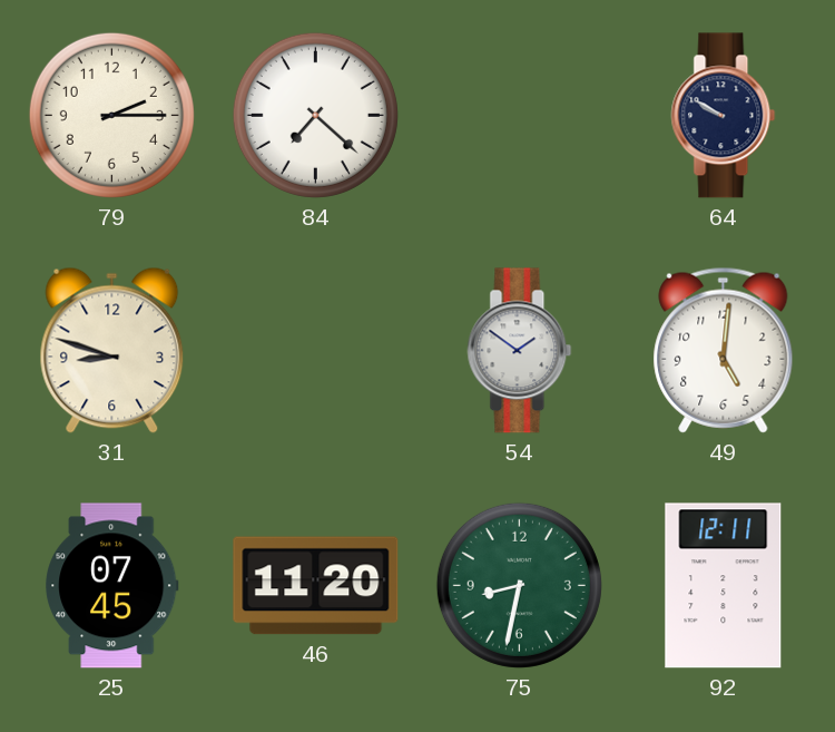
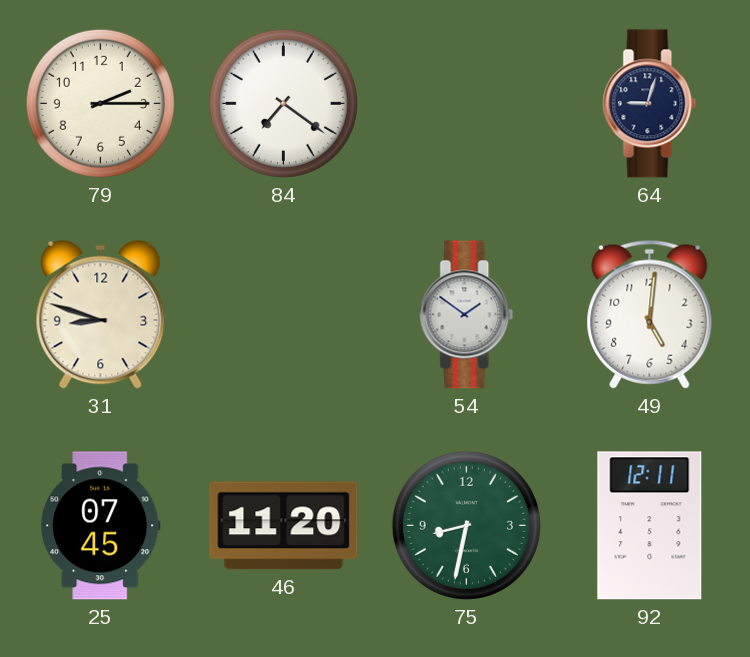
84: 7:22 -> 7:21 (283, 103)
64: 9:50 -> 9:03 (650, 104)
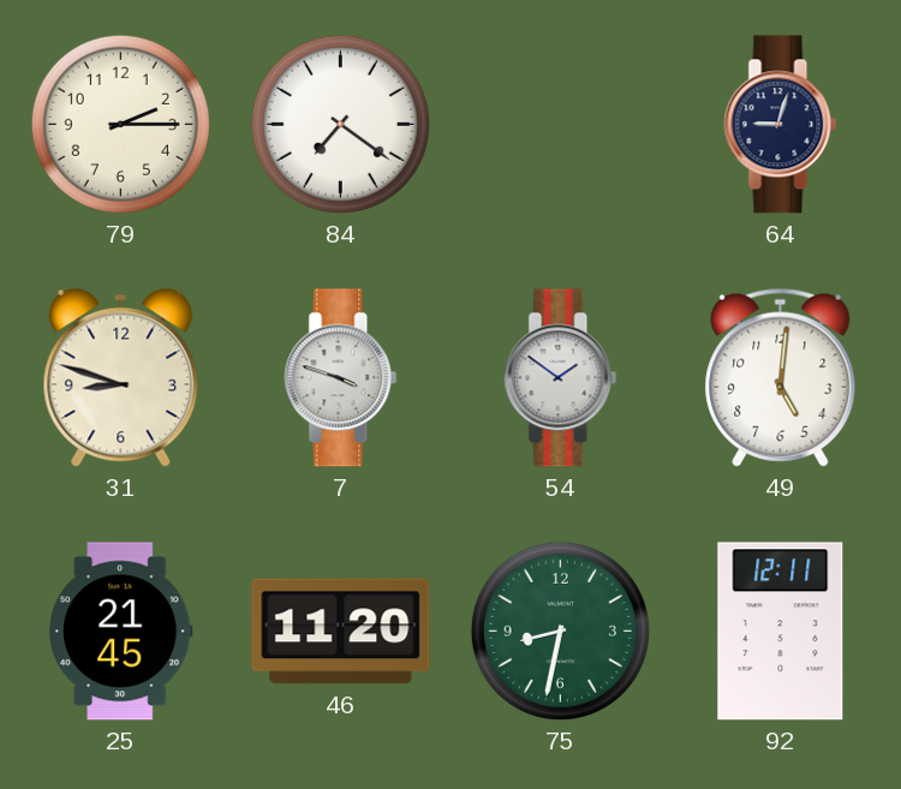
7: none -> 3:48 (341, 378)
25: 07:45 -> 21:45 (121, 632)
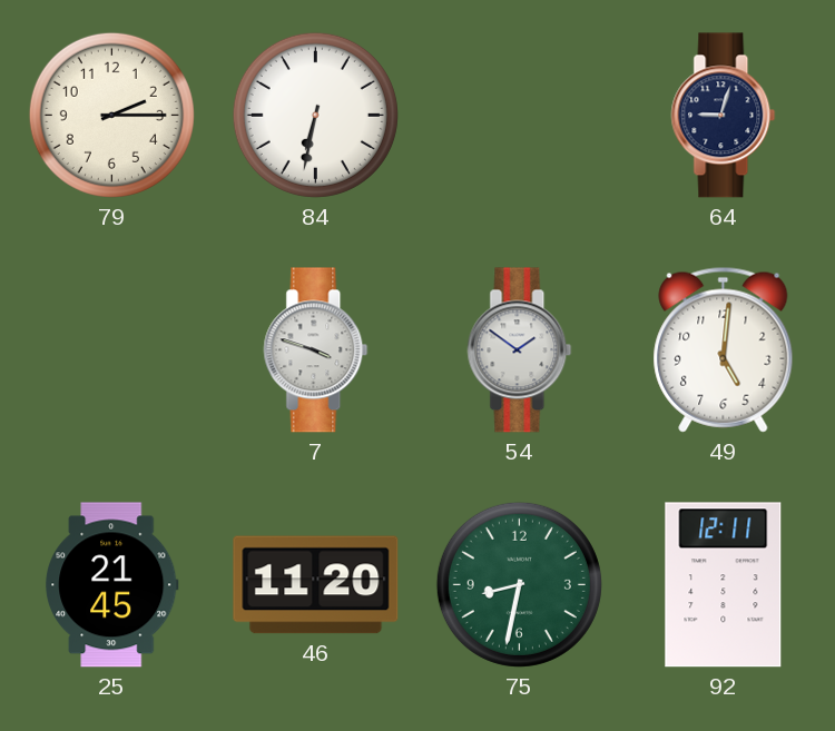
84: 7:21 -> 6:32 (315, 115)
31: 8:48 -> none (121, 377)
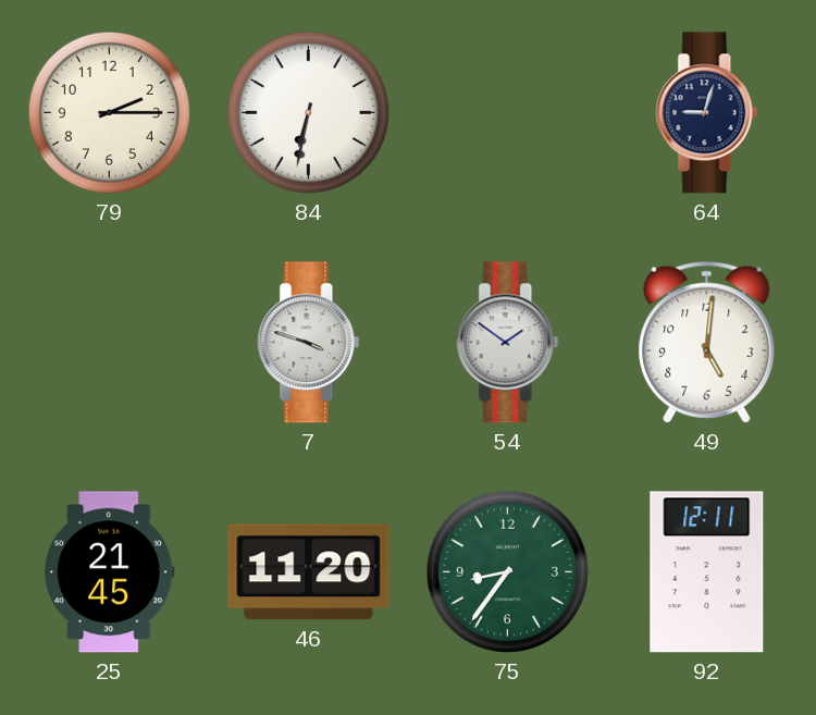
75: 8:32 -> 8:36 (507, 571)
